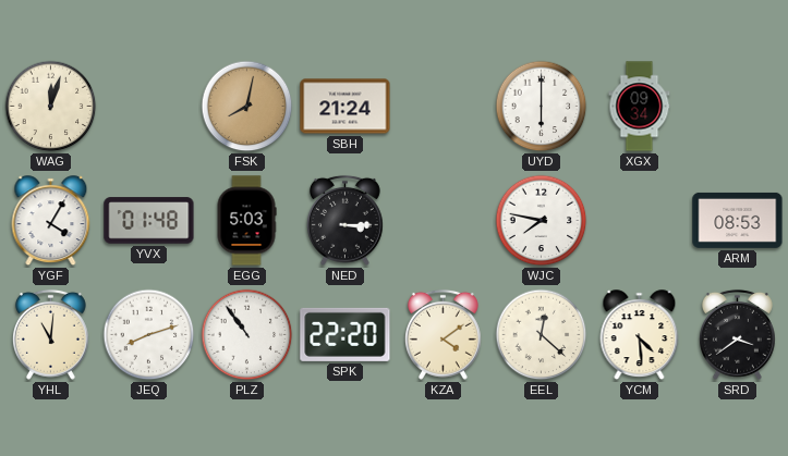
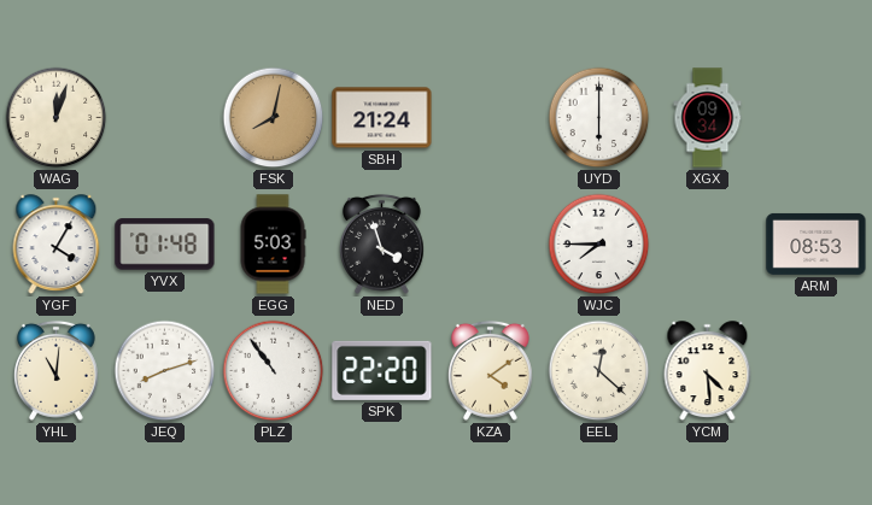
NED: 3:15 -> 3:57 (381, 243)
WJC: 7:47 -> 7:45 (599, 245)
SRD: 3:39 -> none (737, 334)
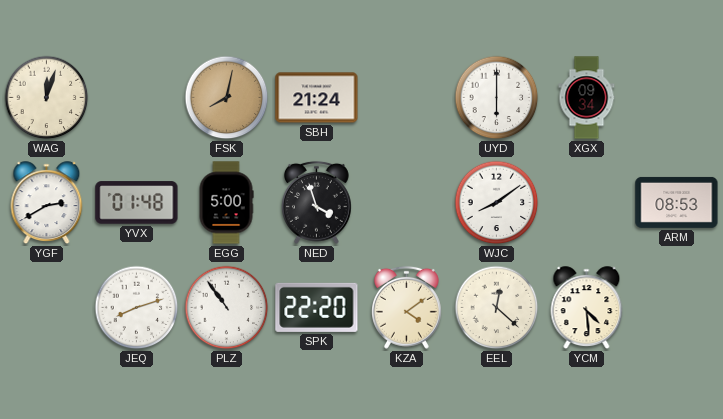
YGF: 4:05 -> 2:40 (47, 203)
EGG: 5:03 -> 5:00 (226, 203)
WJC: 7:45 -> 8:09 (497, 203)
YHL: 11:01 -> none (55, 370)
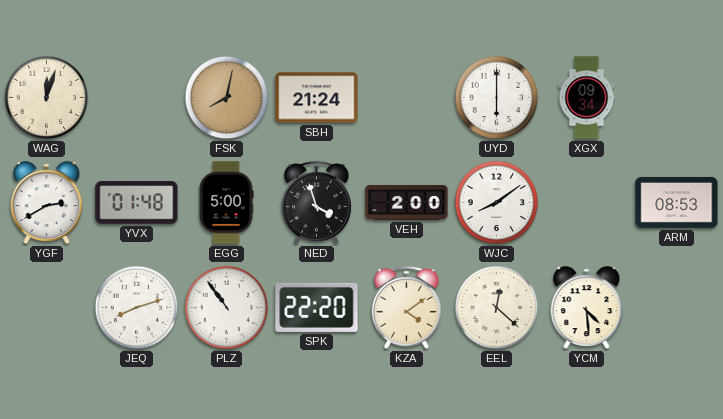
VEH: none -> 2:00 (407, 202)
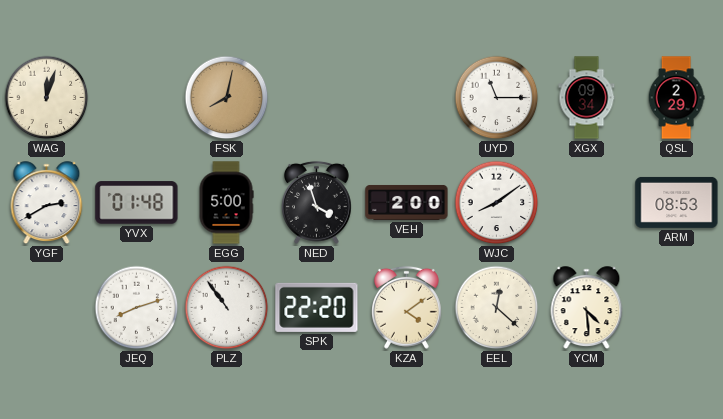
SBH: 21:24 -> none (317, 98)
UYD: 6:00 -> 11:15 (497, 98)
QSL: none -> 2:29 (676, 98)
